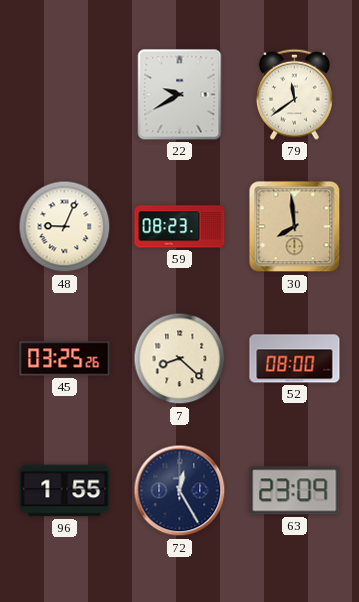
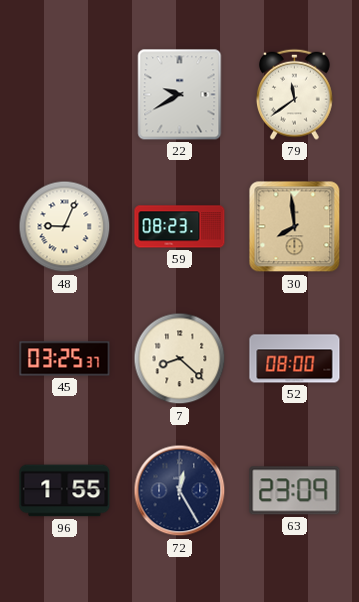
45: 03:25:26 -> 03:25:37 (65, 359)
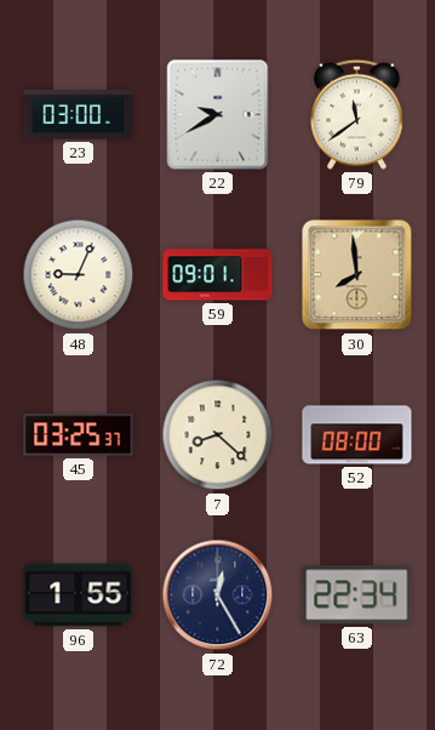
23: none -> 03:00 (79, 115)
59: 08:23 -> 09:01 (218, 275)
63: 23:09 -> 22:34 (357, 595)
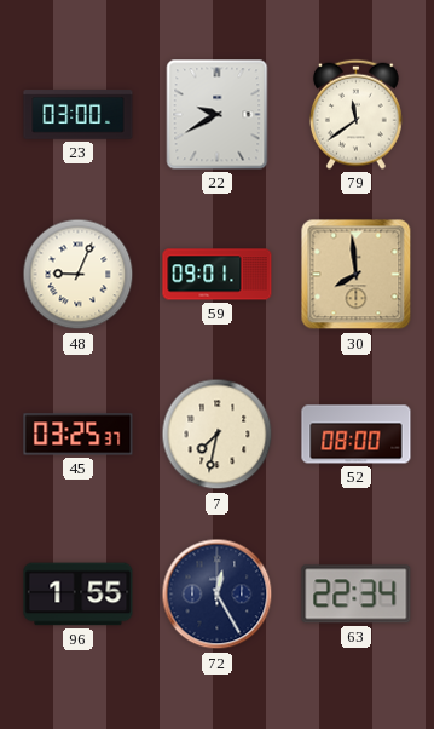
7: 8:22 -> 7:32 (218, 435)
